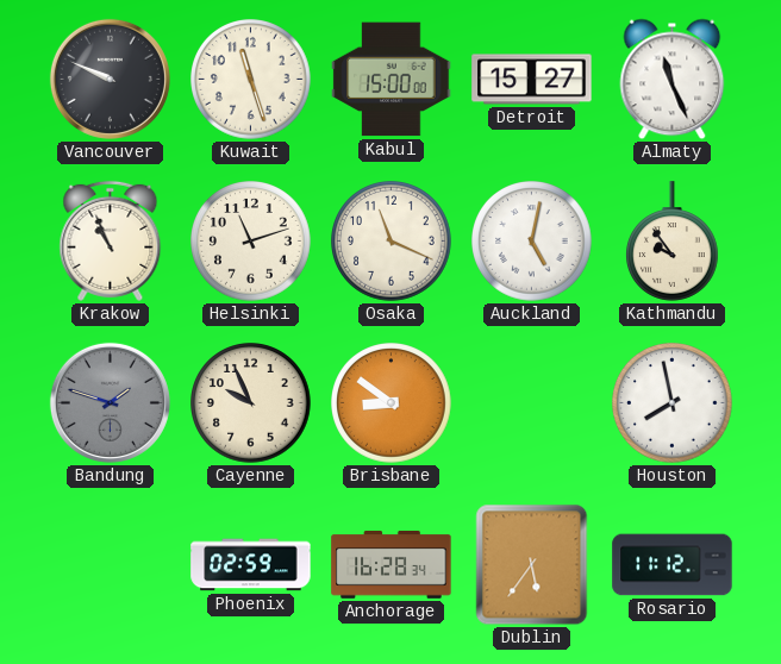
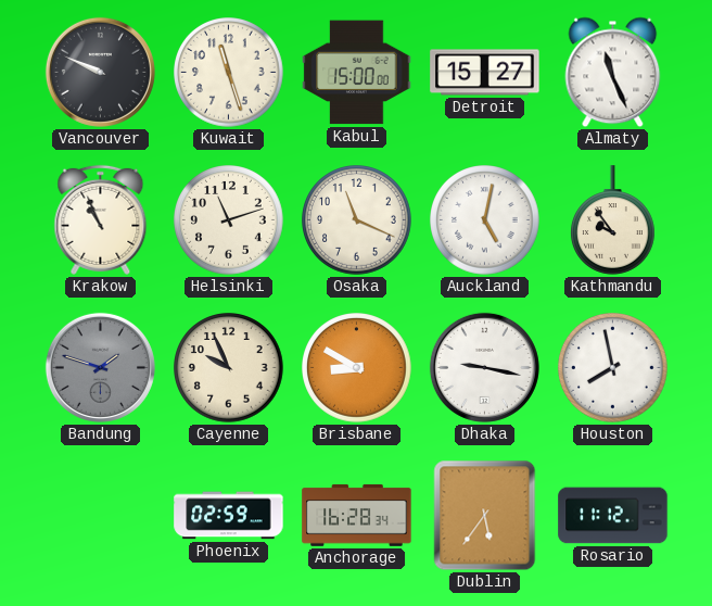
Brisbane: 8:51 -> 8:50 (357, 368)
Dhaka: none -> 9:17 (484, 367)
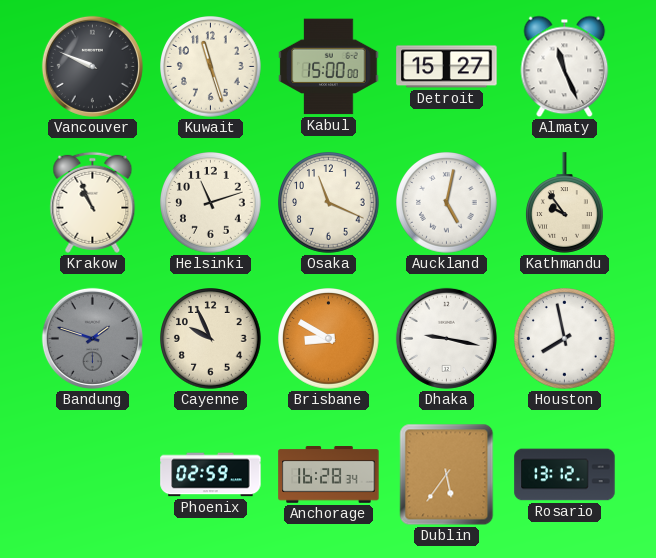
Rosario: 11:12 -> 13:12 (565, 475)
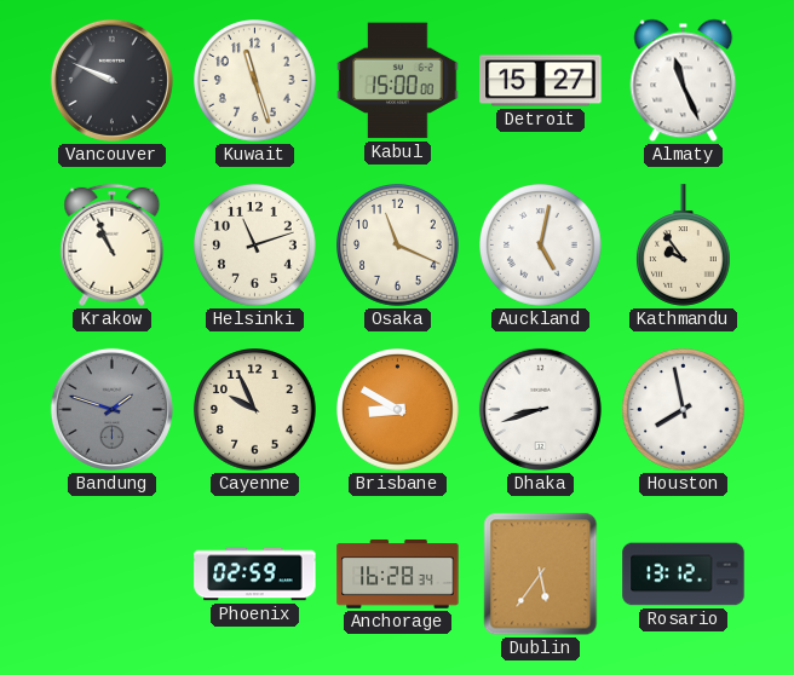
Dhaka: 9:17 -> 8:42 (540, 409)
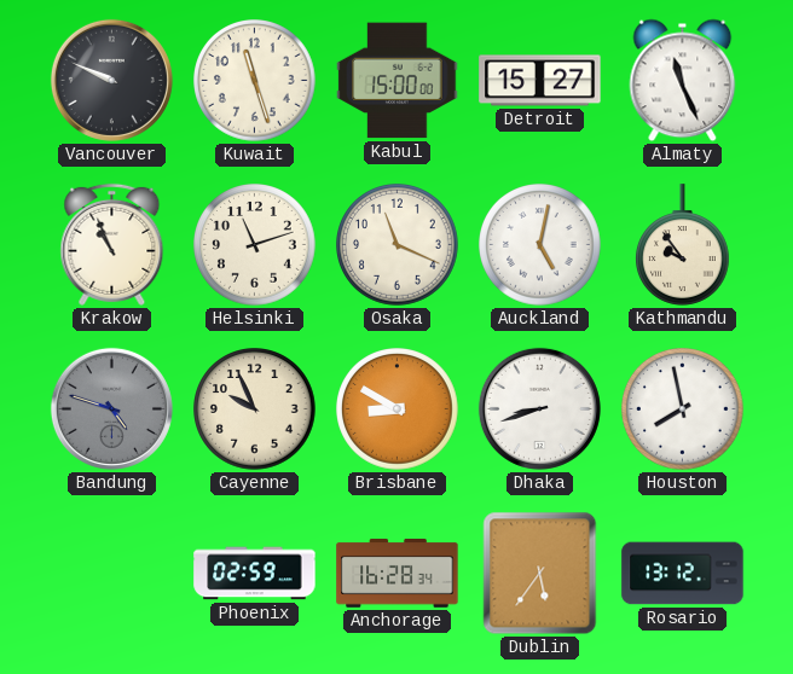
Bandung: 1:48 -> 4:48 (111, 408)
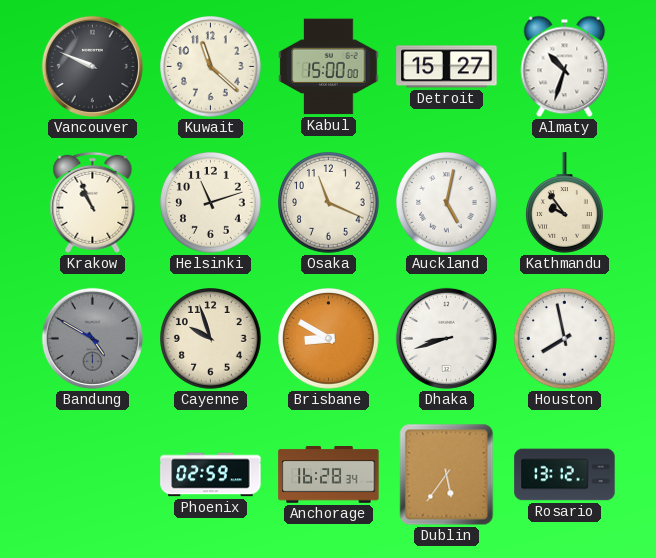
Kuwait: 11:27 -> 11:22 (211, 67)
Almaty: 11:26 -> 10:33 (565, 67)
Bandung: 4:48 -> 4:50 (92, 338)
Cayenne: 9:56 -> 9:57 (211, 339)
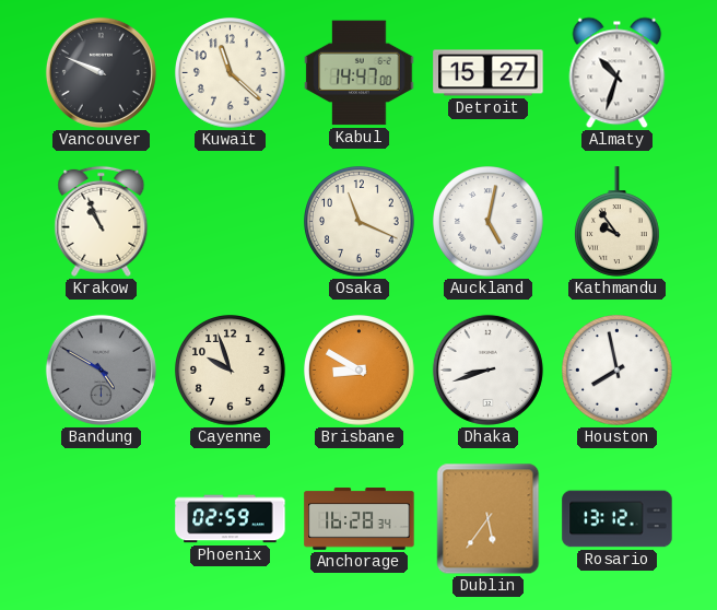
Kabul: 15:00 -> 14:47 (360, 73)
Helsinki: 11:12 -> none (211, 203)
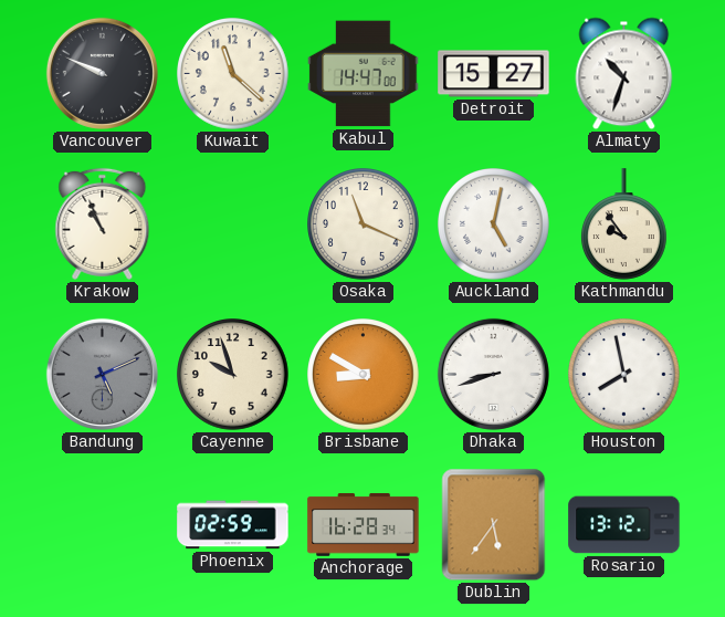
Bandung: 4:50 -> 5:11 (102, 374)
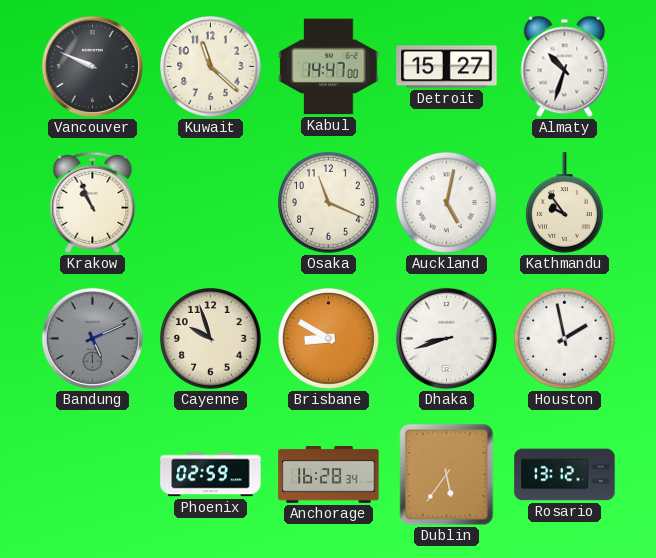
Houston: 7:58 -> 1:58 (565, 339)
